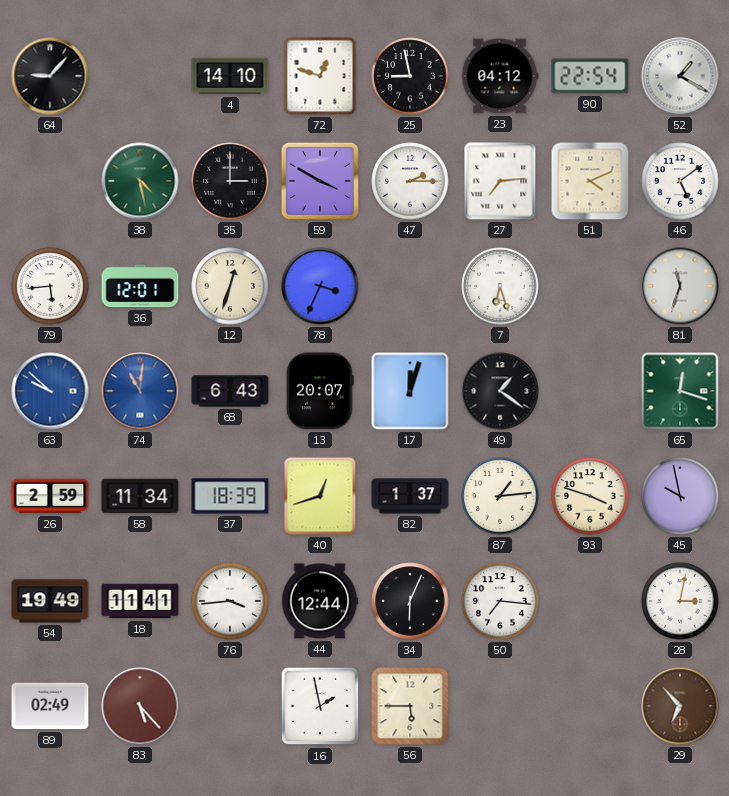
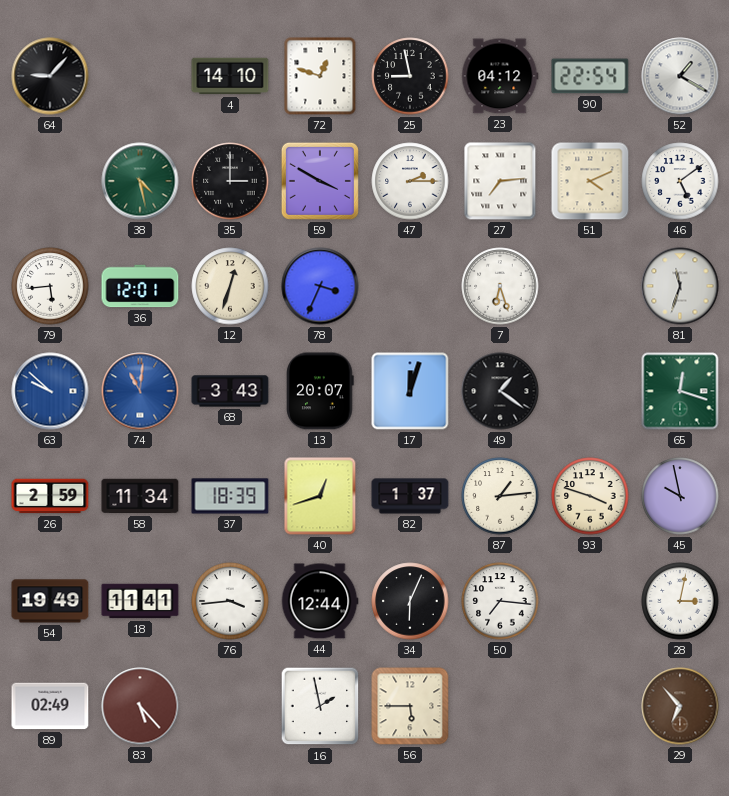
68: 6:43 -> 3:43 (230, 391)
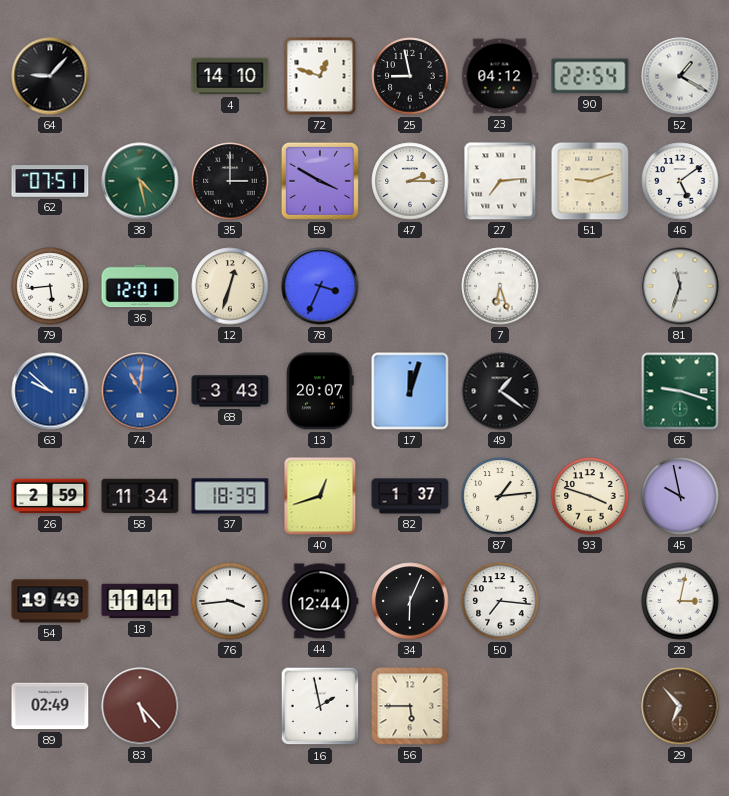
62: none -> 07:51 (50, 181)
51: 4:11 -> 9:12 (590, 181)
65: 12:18 -> 9:18 (680, 391)
